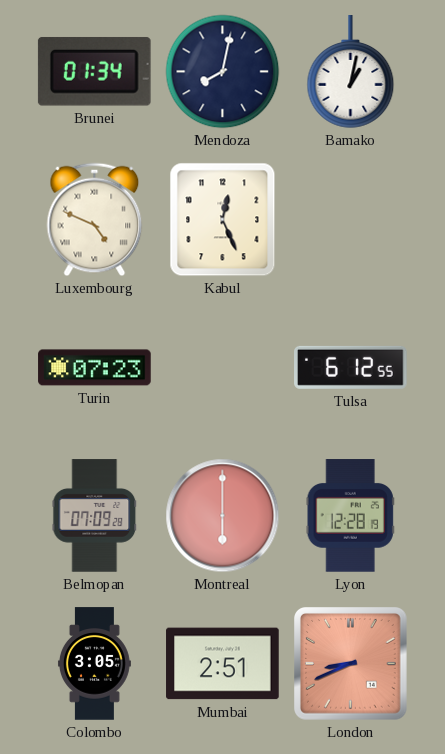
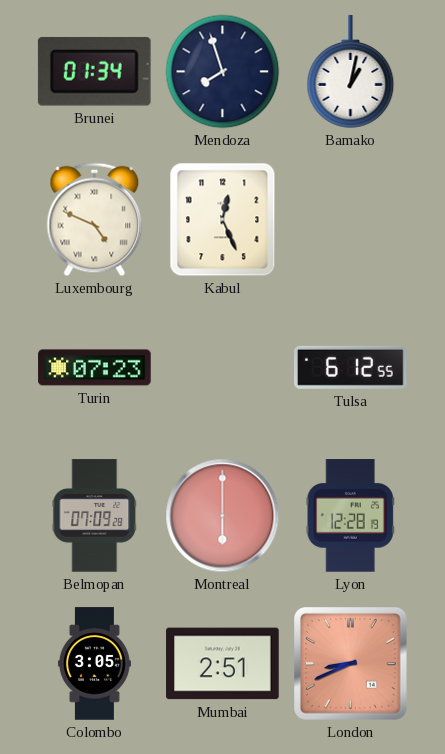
Mendoza: 8:02 -> 7:57 (223, 72)
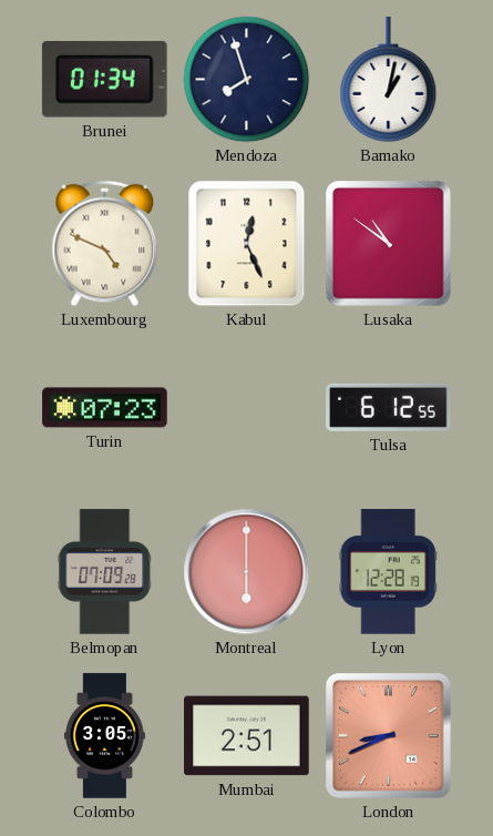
Lusaka: none -> 10:51 (389, 244)
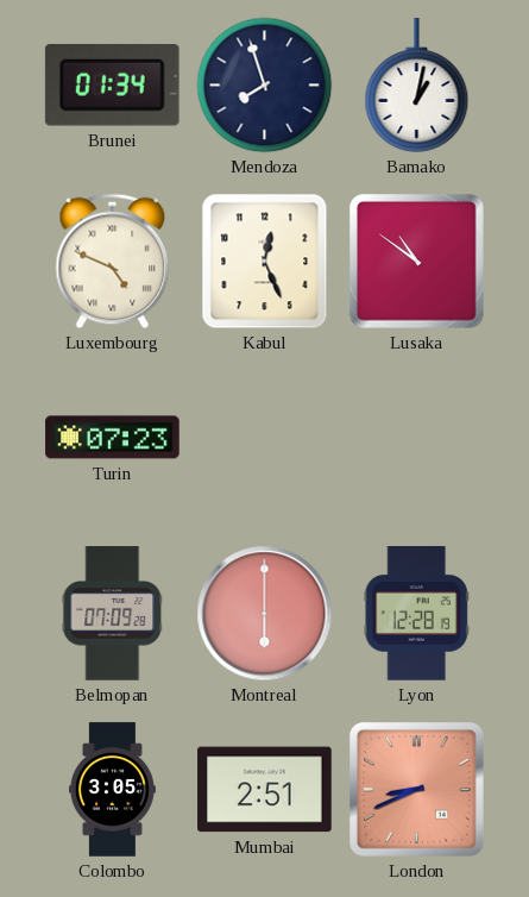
Tulsa: 6:12 -> none (389, 407)
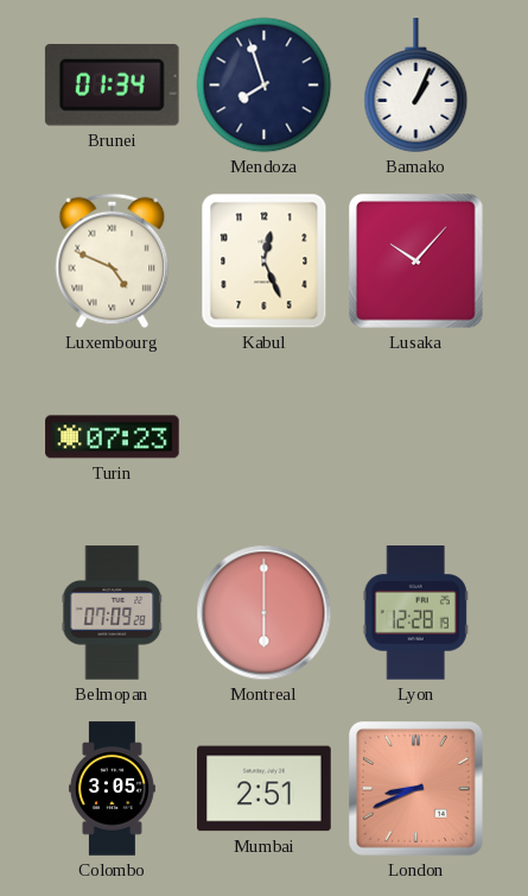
Bamako: 1:02 -> 1:04 (416, 86)
Lusaka: 10:51 -> 10:07 (416, 261)
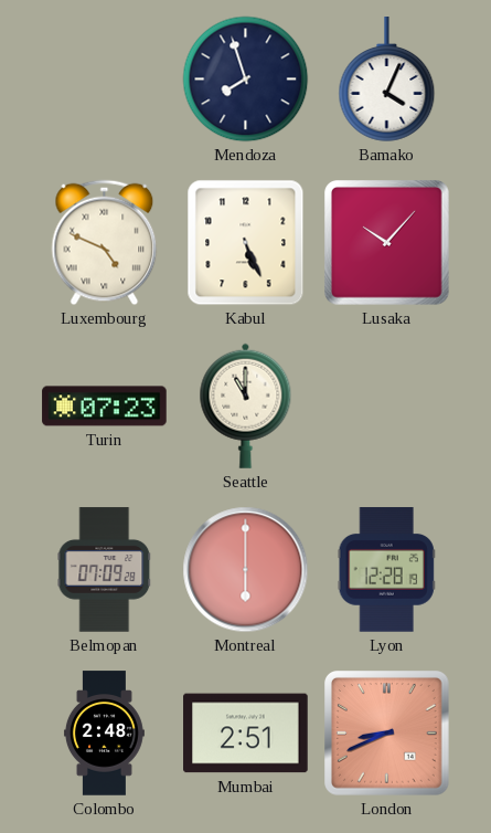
Brunei: 01:34 -> none (112, 84)
Bamako: 1:04 -> 4:04 (387, 80)
Kabul: 12:26 -> 5:26 (246, 243)
Seattle: none -> 11:00 (246, 405)
Colombo: 3:05 -> 2:48 (104, 734)
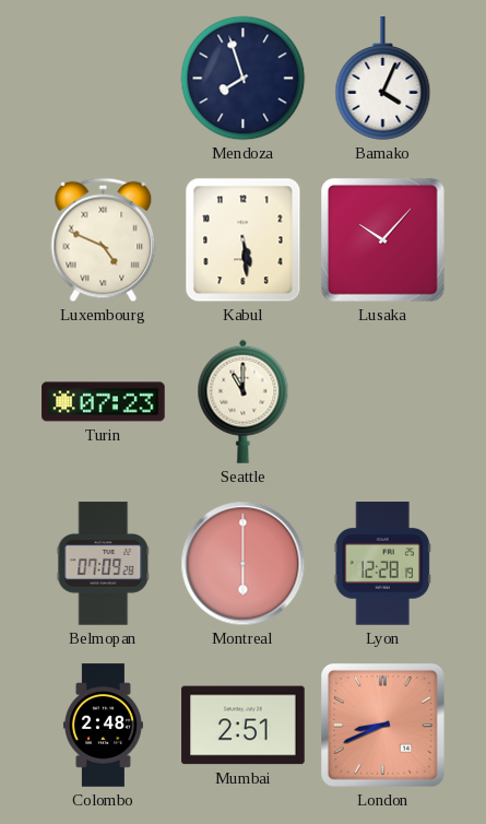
Kabul: 5:26 -> 5:29 (244, 240)
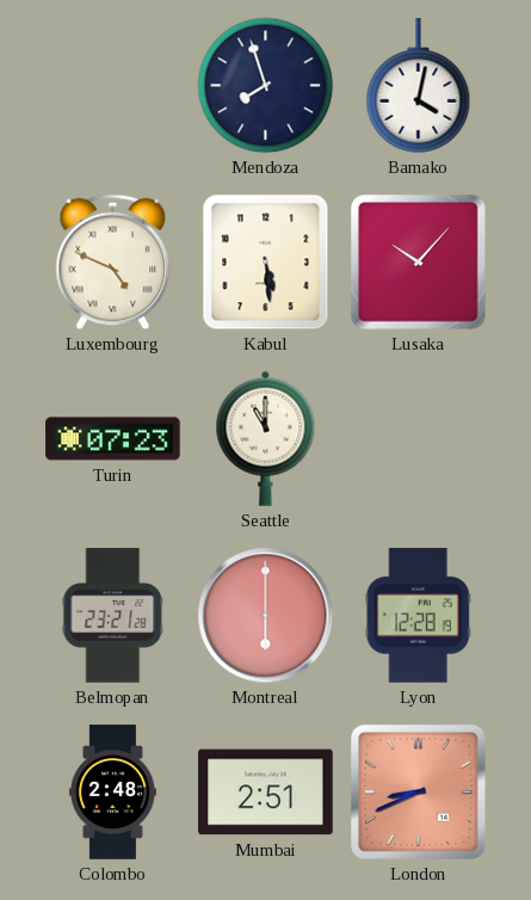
Bamako: 4:04 -> 4:02 (419, 86)
Belmopan: 07:09 -> 23:21 (113, 616)
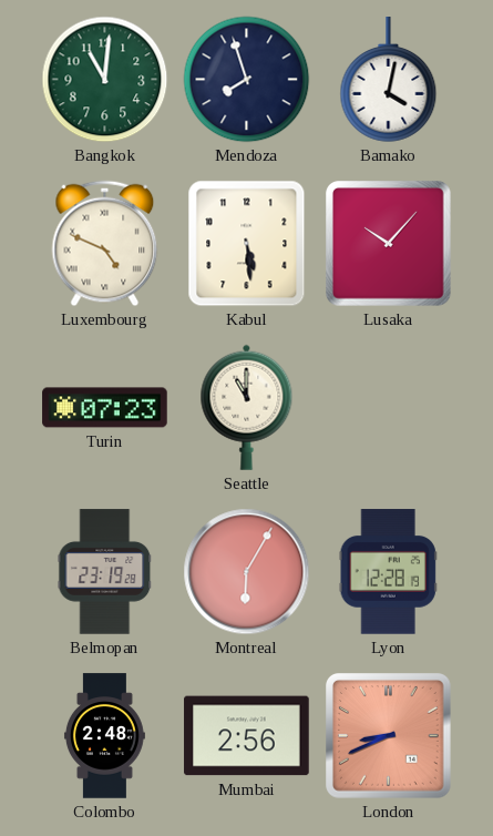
Bangkok: none -> 11:01 (105, 80)
Belmopan: 23:21 -> 23:19 (105, 572)
Montreal: 6:00 -> 6:05 (247, 572)
Mumbai: 2:51 -> 2:56 (247, 736)
